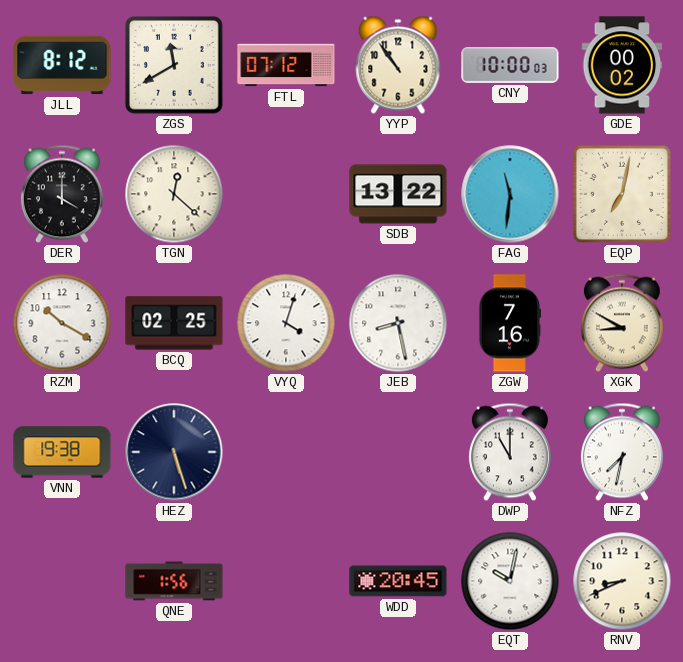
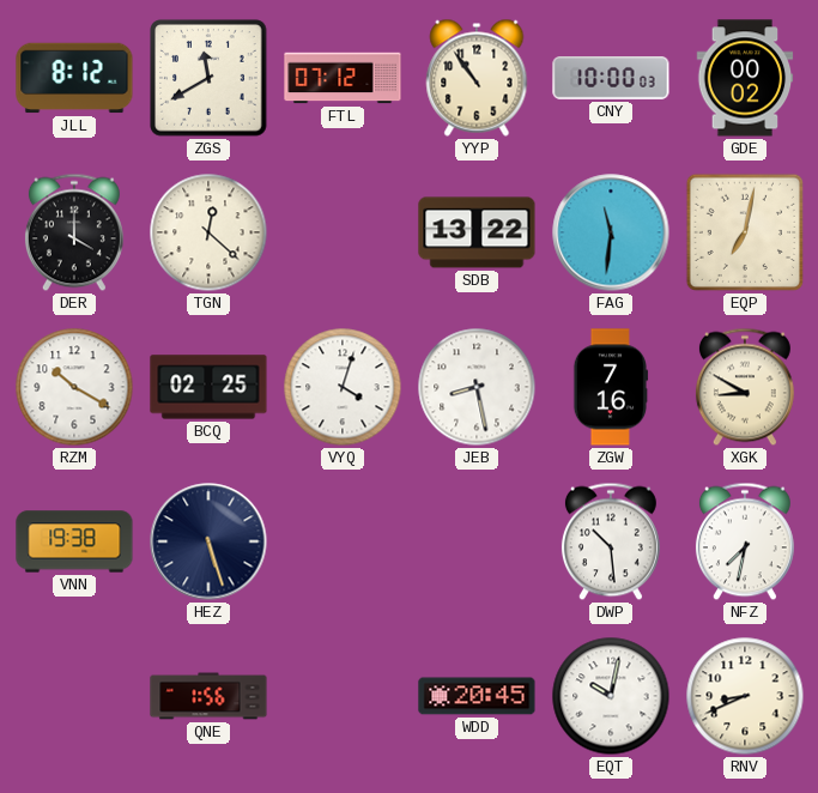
DWP: 11:00 -> 10:29 (611, 541)
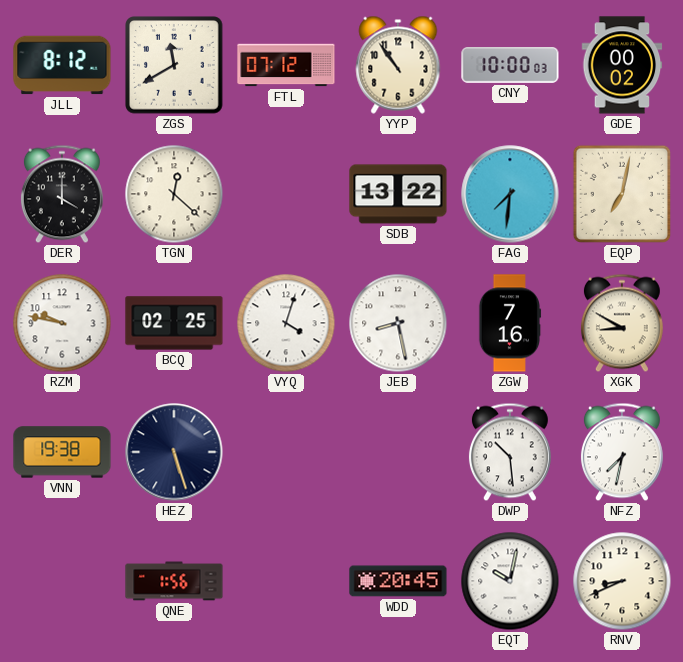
FAG: 11:31 -> 7:31 (510, 194)
RZM: 10:20 -> 9:47 (62, 323)
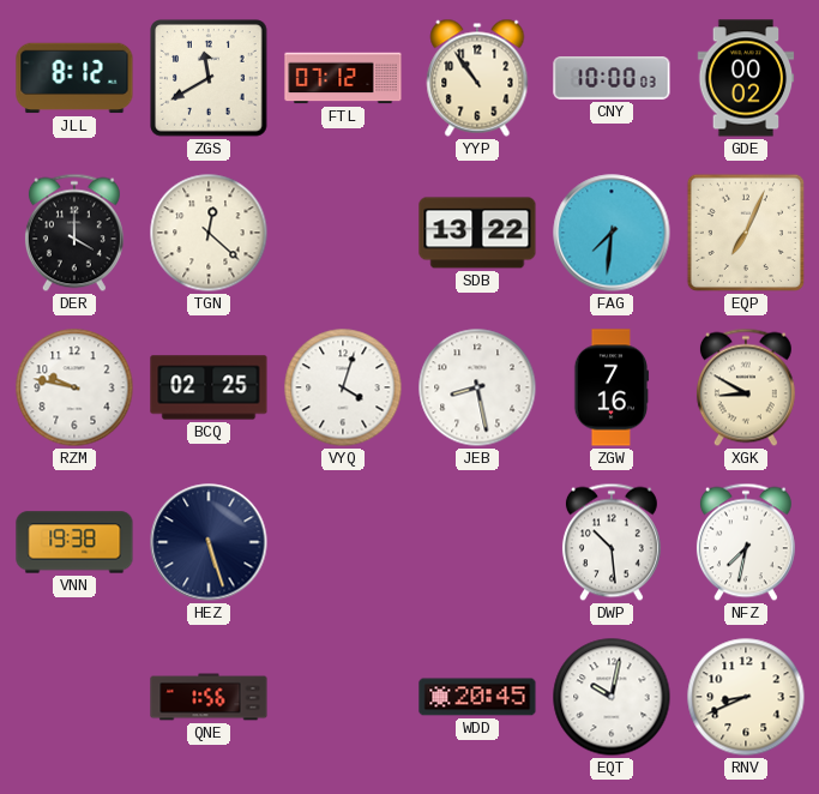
EQP: 7:02 -> 7:04 (746, 233)
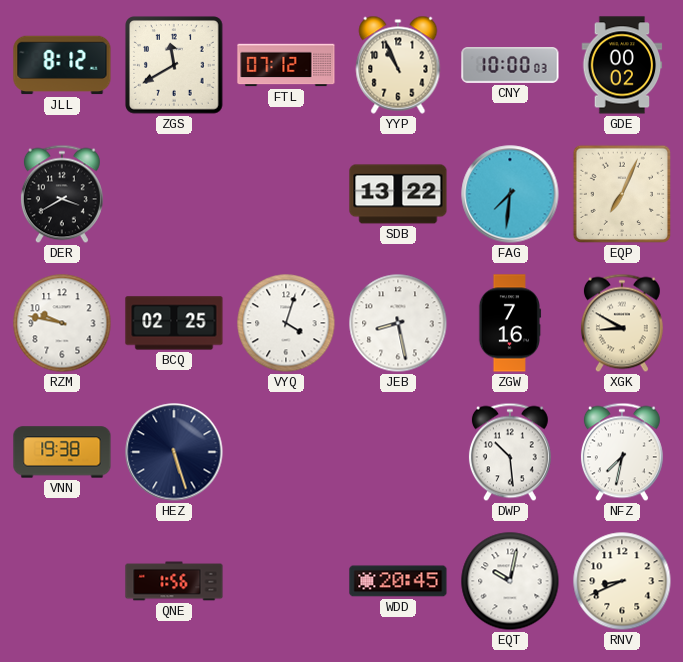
YYP: 10:54 -> 10:56 (398, 65)
DER: 4:00 -> 3:40 (62, 194)
TGN: 12:22 -> none (209, 233)
